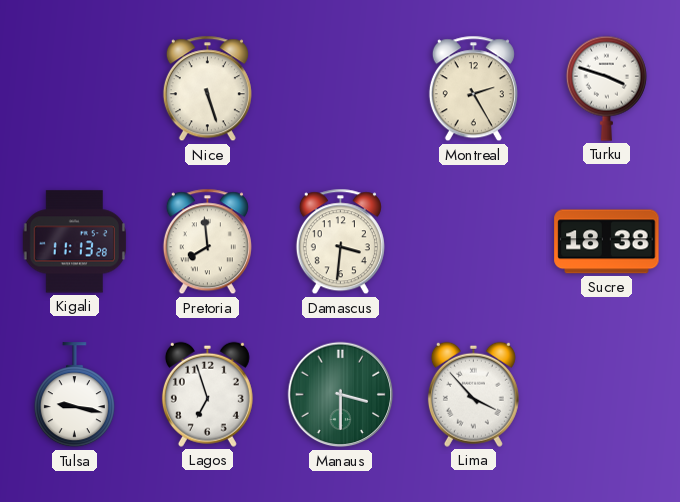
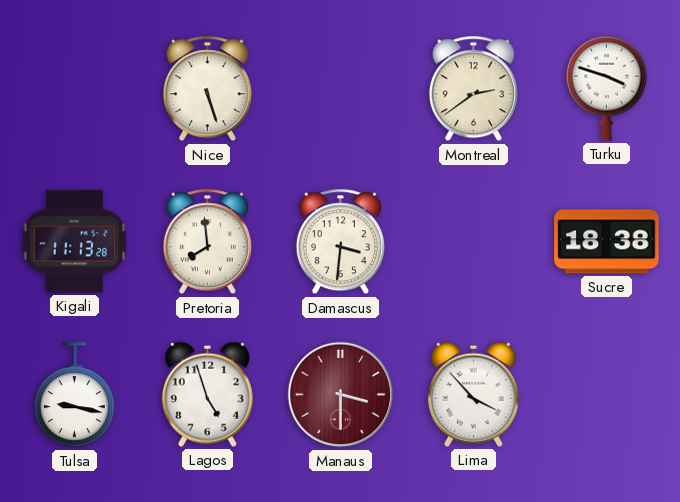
Montreal: 2:25 -> 2:39 (473, 89)
Lagos: 6:57 -> 4:57 (207, 394)
Manaus dial: green -> burgundy (341, 395)
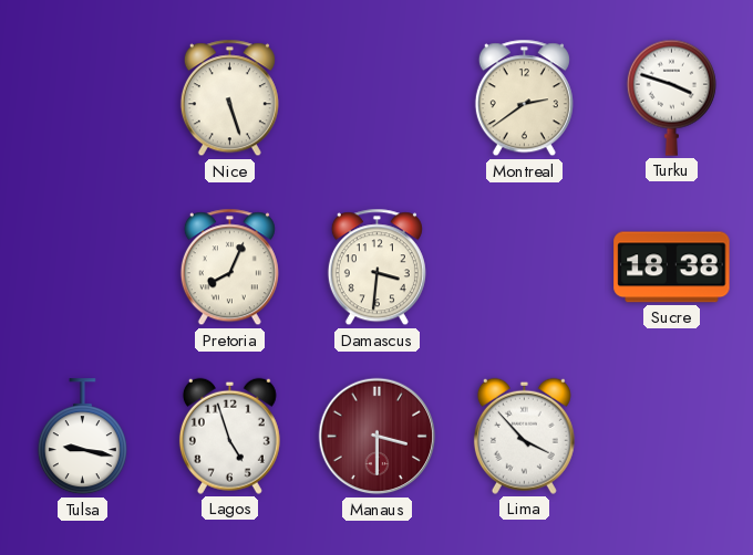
Kigali: 11:13 -> none (74, 242)
Pretoria: 7:59 -> 8:04 (229, 268)
